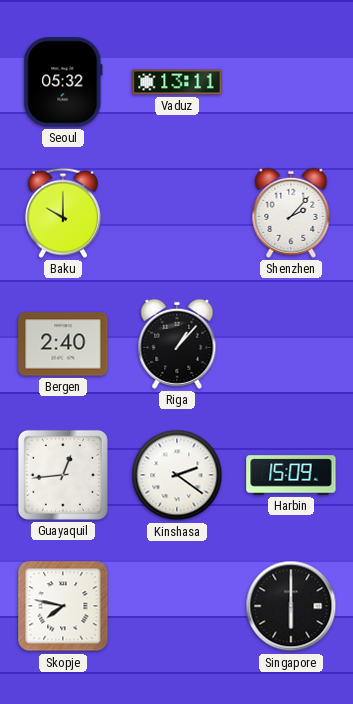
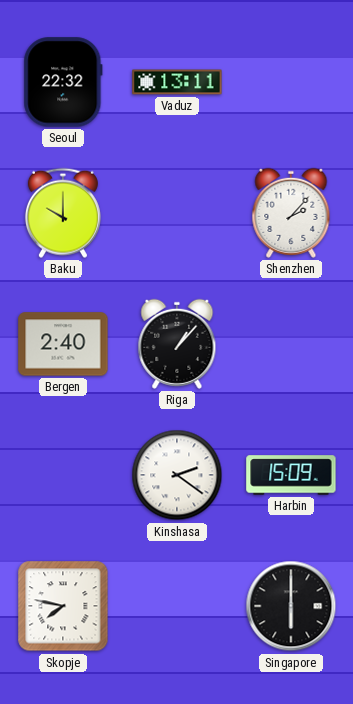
Seoul: 05:32 -> 22:32 (63, 82)
Guayaquil: 12:44 -> none (63, 475)
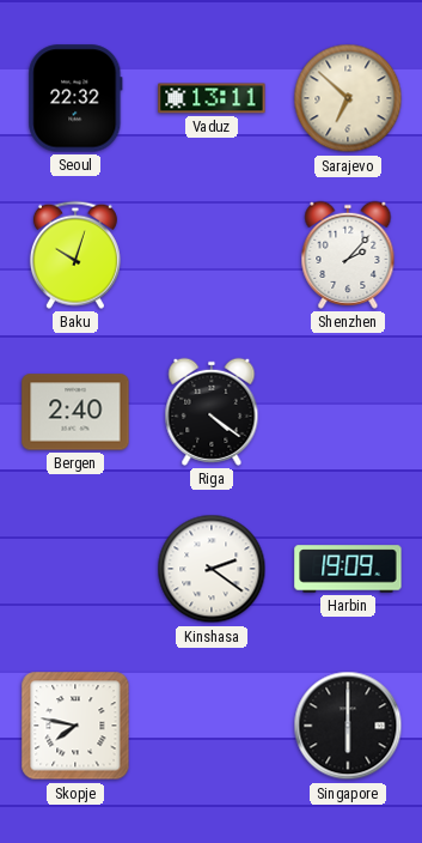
Sarajevo: none -> 6:52 (348, 98)
Baku: 10:00 -> 10:03 (75, 255)
Riga: 1:07 -> 4:21 (212, 412)
Harbin: 15:09 -> 19:09 (348, 569)
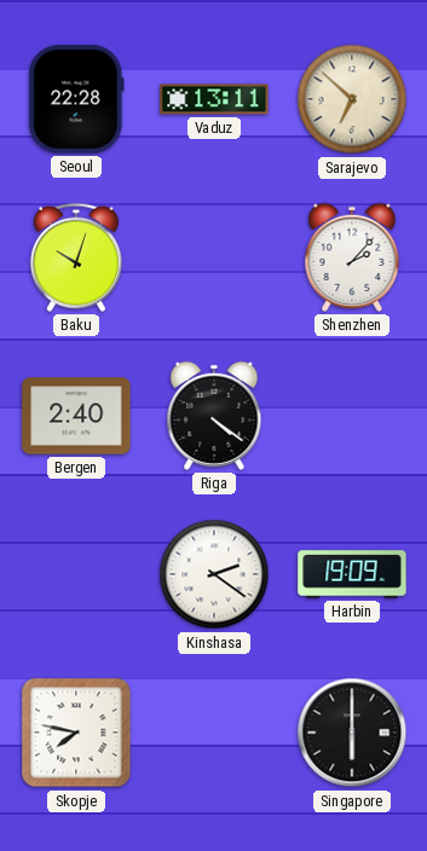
Seoul: 22:32 -> 22:28 (76, 99)
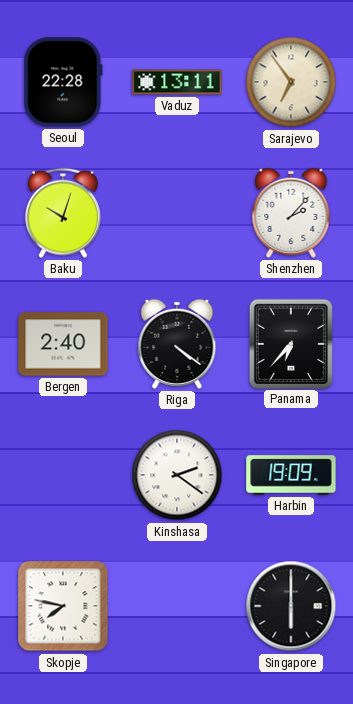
Sarajevo: 6:52 -> 6:54 (291, 82)
Panama: none -> 6:37 (291, 343)
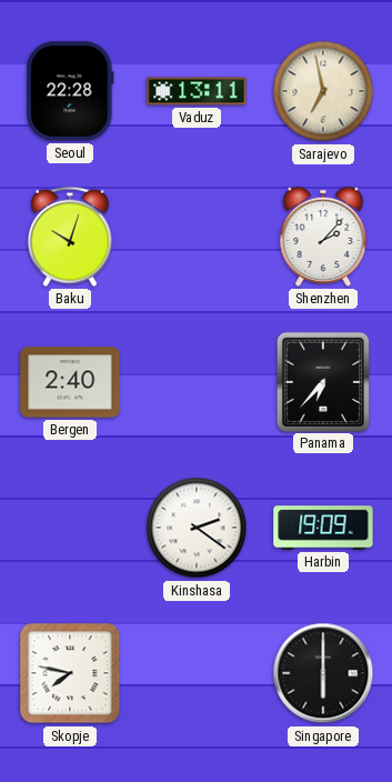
Sarajevo: 6:54 -> 6:58 (323, 91)
Riga: 4:21 -> none (177, 344)
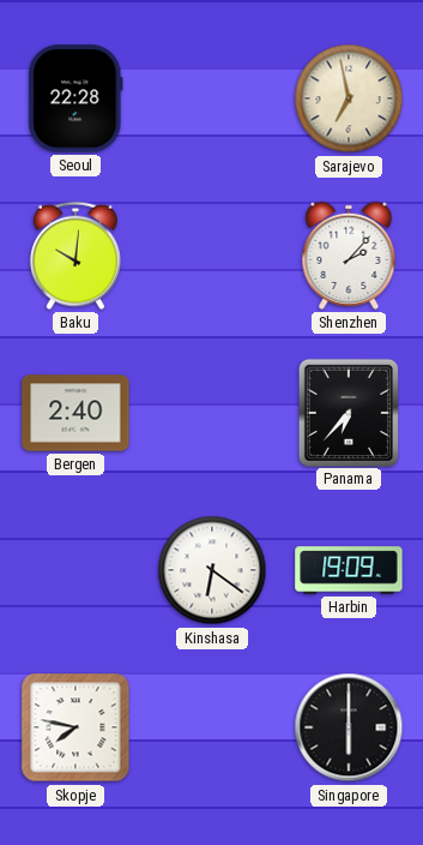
Vaduz: 13:11 -> none (197, 91)
Baku: 10:03 -> 10:01 (75, 256)
Kinshasa: 2:21 -> 6:21 (212, 570)
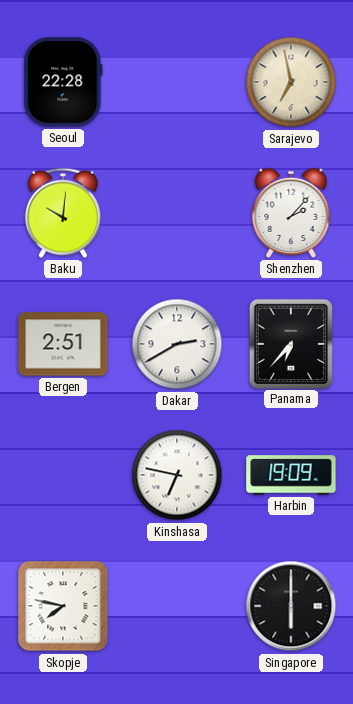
Bergen: 2:40 -> 2:51 (63, 344)
Dakar: none -> 2:40 (177, 344)
Kinshasa: 6:21 -> 6:47 (177, 475)
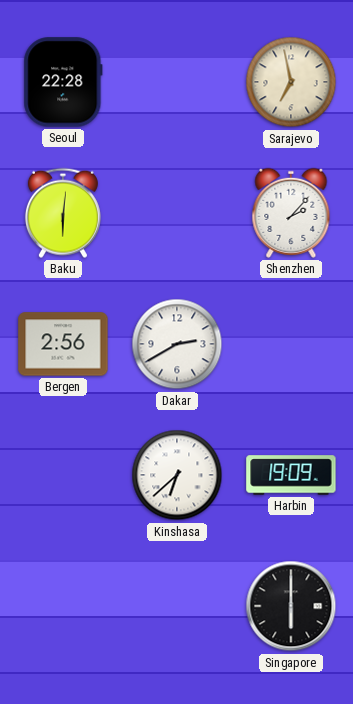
Baku: 10:01 -> 6:01 (63, 213)
Bergen: 2:51 -> 2:56 (63, 344)
Panama: 6:37 -> none (291, 343)
Kinshasa: 6:47 -> 6:38 (177, 475)
Skopje: 7:47 -> none (63, 606)
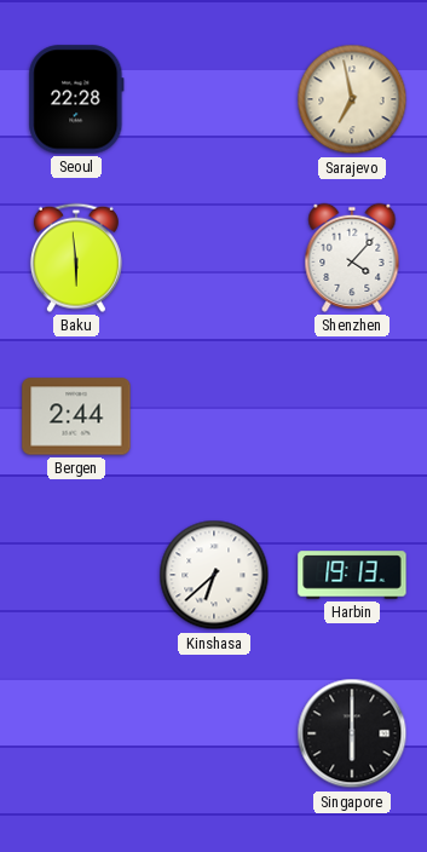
Baku: 6:01 -> 5:59 (76, 258)
Shenzhen: 2:07 -> 4:07 (352, 258)
Bergen: 2:56 -> 2:44 (76, 416)
Dakar: 2:40 -> none (177, 344)
Harbin: 19:09 -> 19:13 (352, 575)
